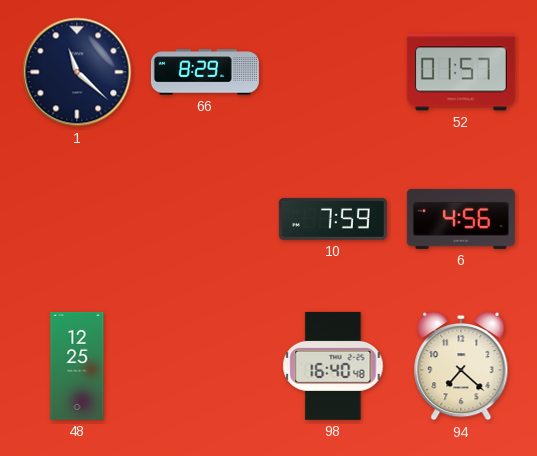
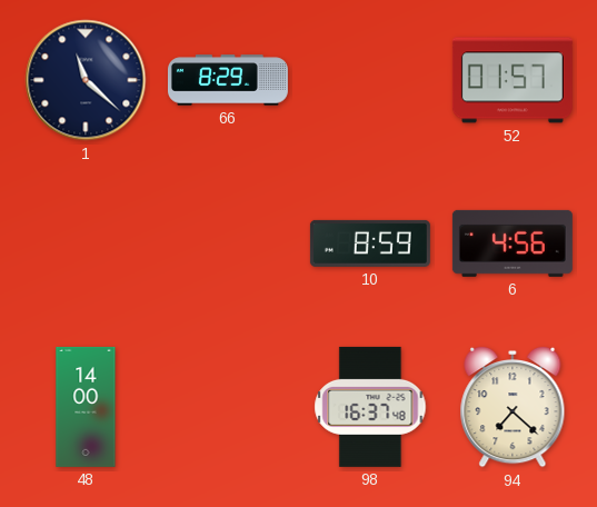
10: 7:59 -> 8:59 (370, 243)
48: 12:25 -> 14:00 (86, 407)
98: 16:40 -> 16:37 (370, 407)
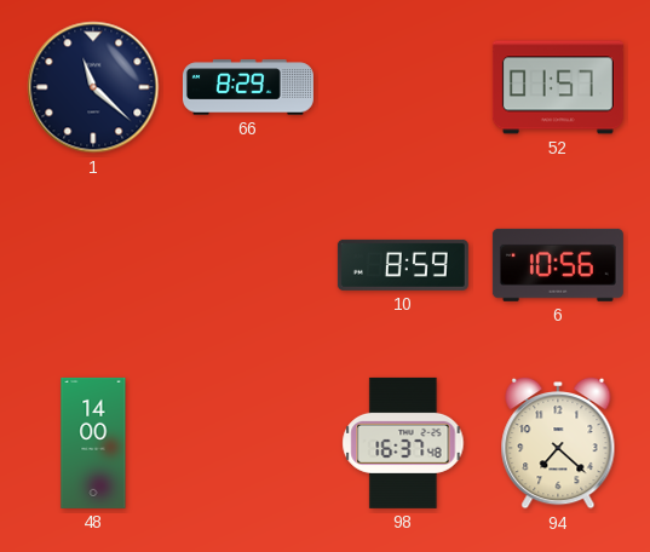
6: 4:56 -> 10:56 (558, 265)
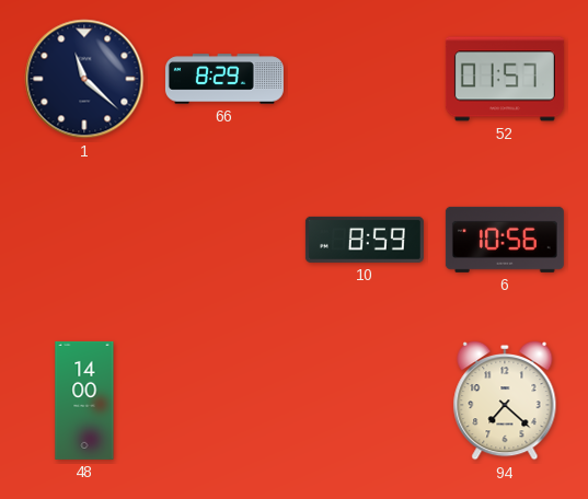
98: 16:37 -> none (403, 443)
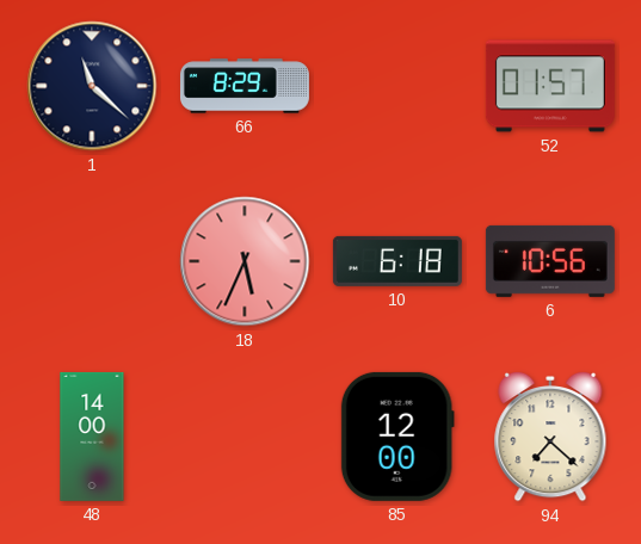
18: none -> 5:34 (245, 261)
10: 8:59 -> 6:18 (397, 261)
85: none -> 12:00 (397, 437)
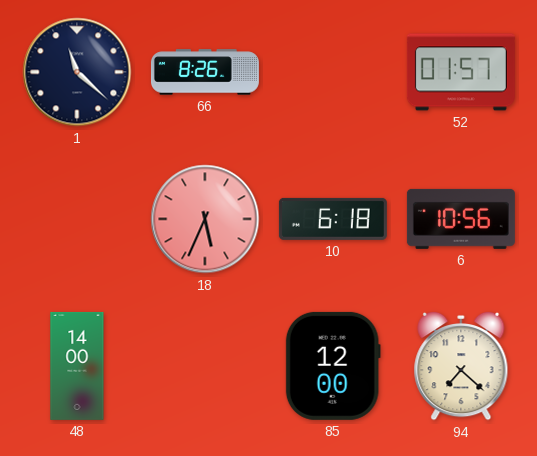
66: 8:29 -> 8:26 (205, 72)
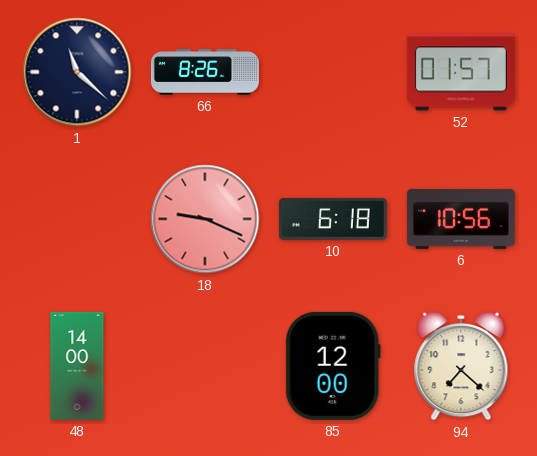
18: 5:34 -> 9:19 (205, 219)
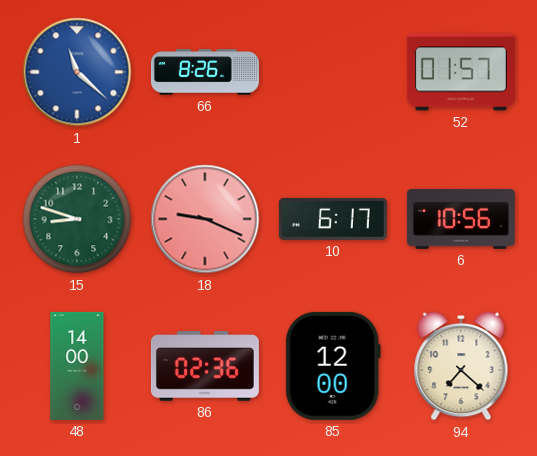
1 dial: navy -> blue (77, 72)
15: none -> 8:48 (77, 219)
10: 6:18 -> 6:17 (333, 219)
86: none -> 02:36 (205, 367)
